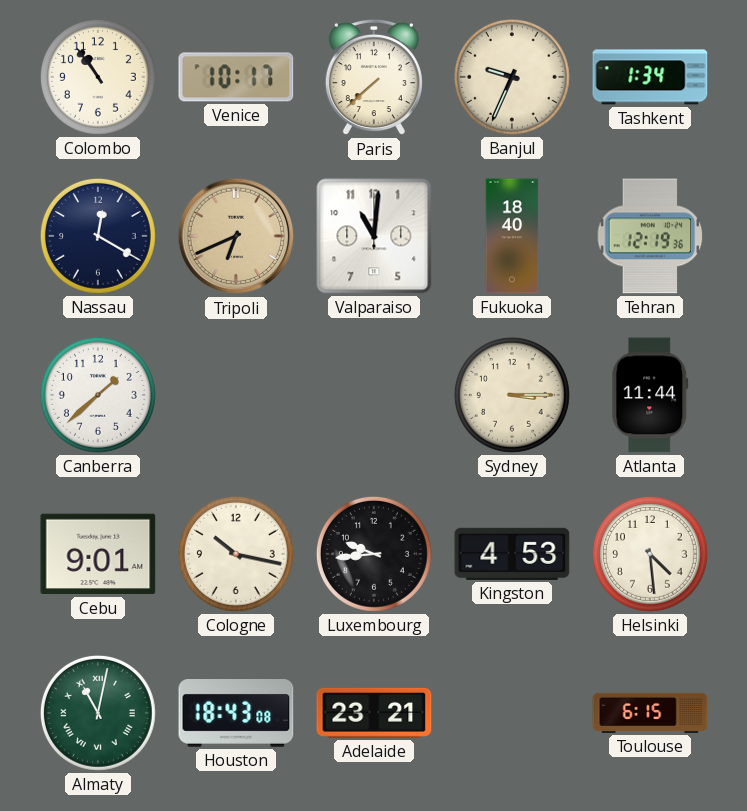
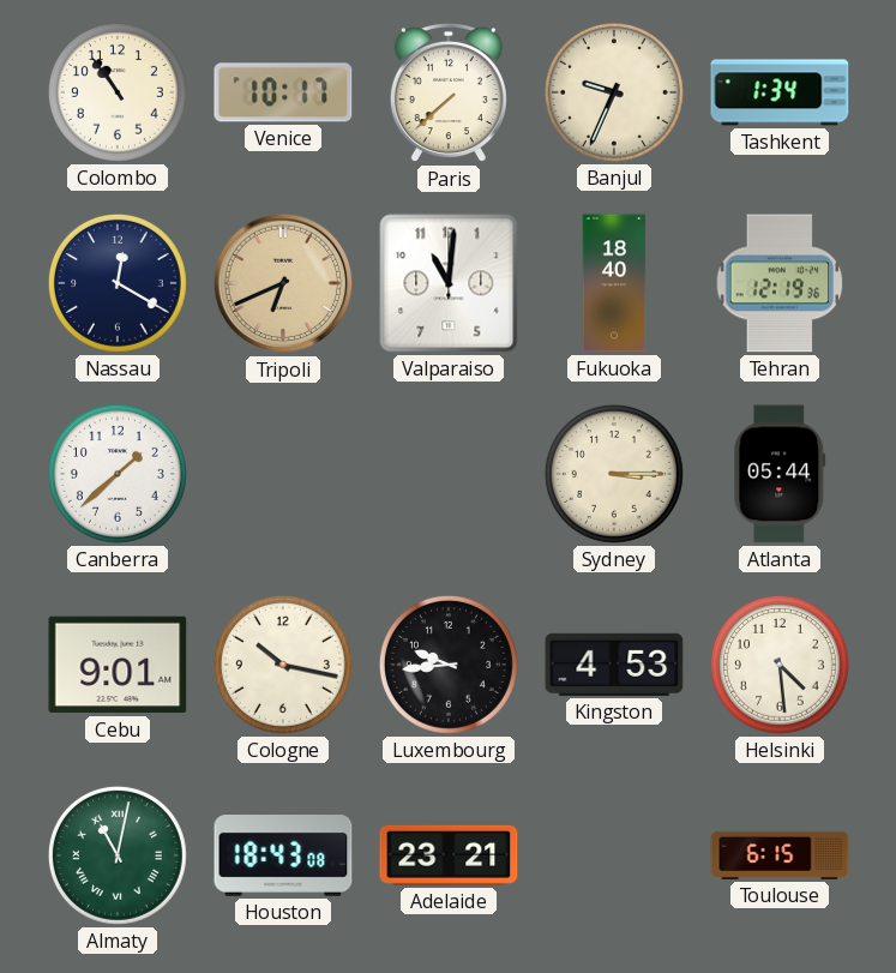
Atlanta: 11:44 -> 05:44 (780, 474)
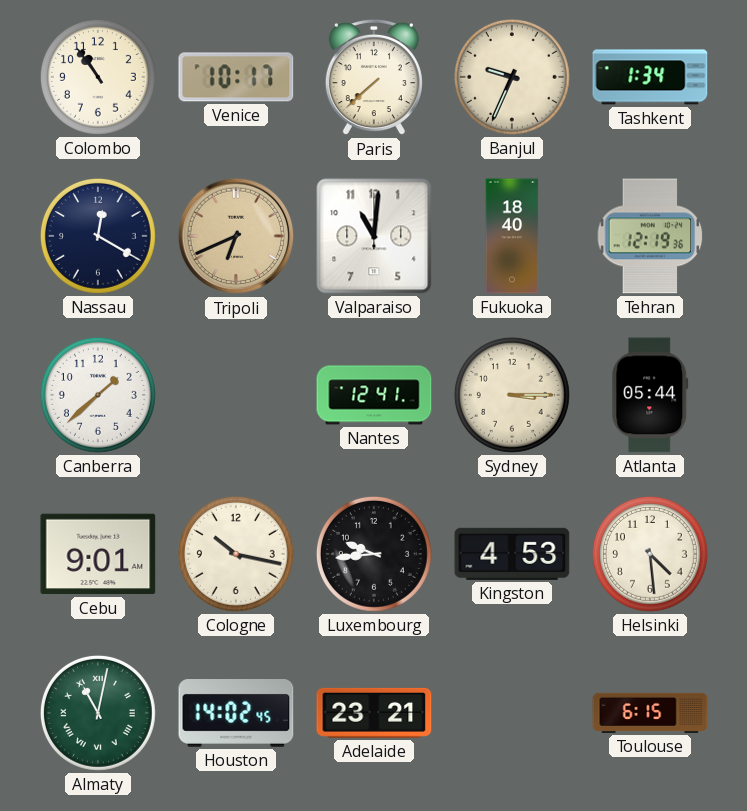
Nantes: none -> 12:41 (374, 395)
Houston: 18:43 -> 14:02 (236, 714)
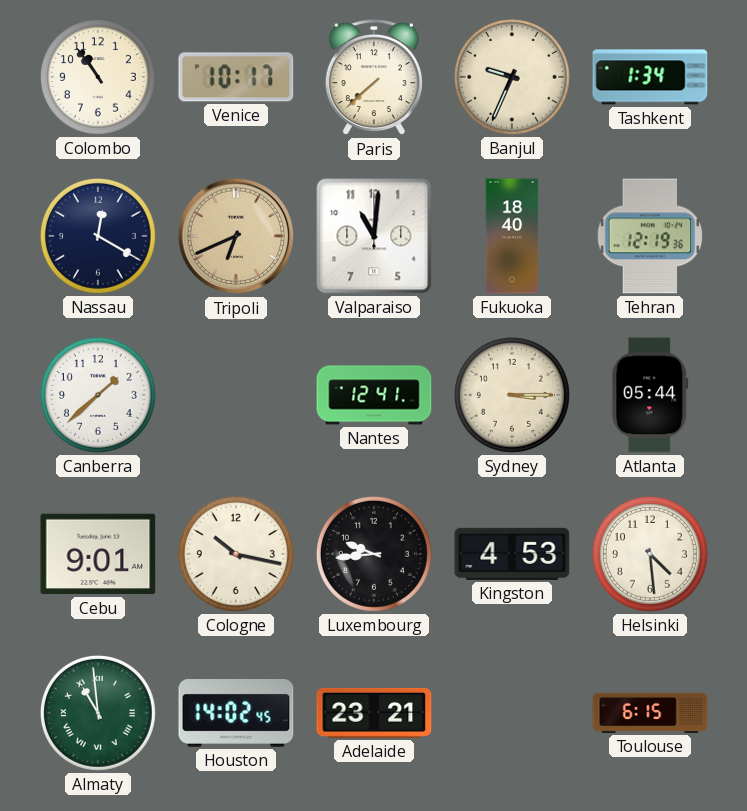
Almaty: 11:02 -> 10:59 (98, 713)
